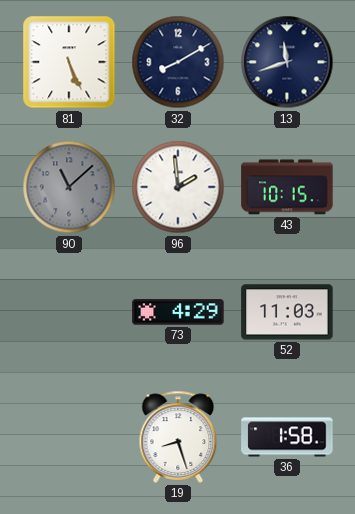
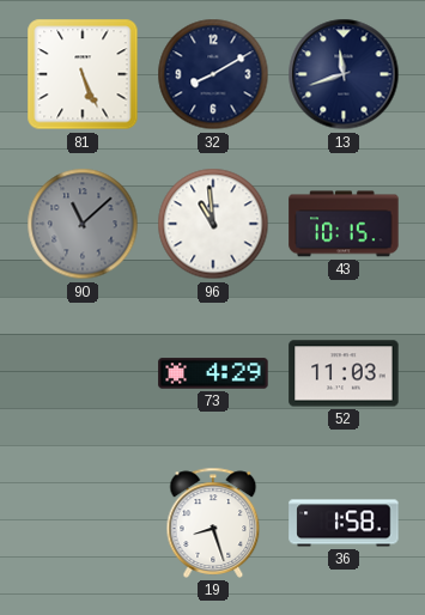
96: 1:59 -> 10:59 (213, 224)
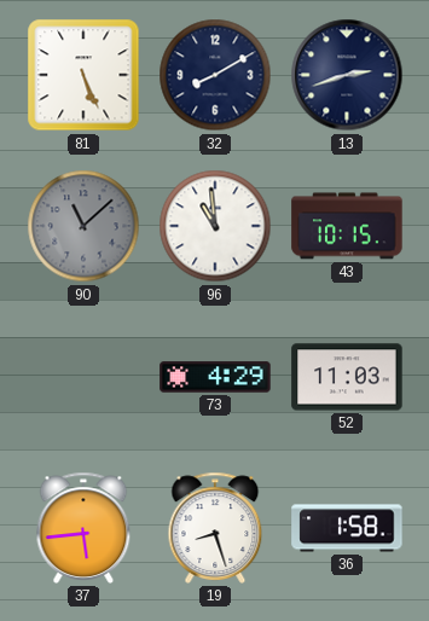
13: 11:42 -> 2:42 (347, 75)
37: none -> 5:44 (83, 528)
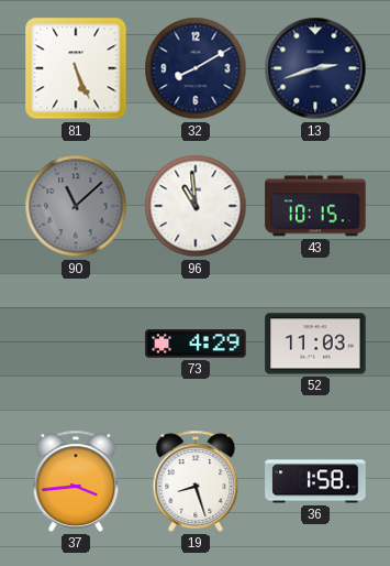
37: 5:44 -> 3:44 (76, 481)
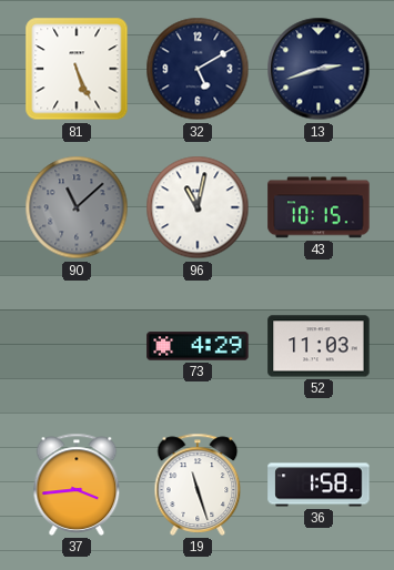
32: 8:10 -> 5:10 (198, 69)
96: 10:59 -> 11:02 (198, 207)
19: 8:27 -> 11:27 (198, 485)
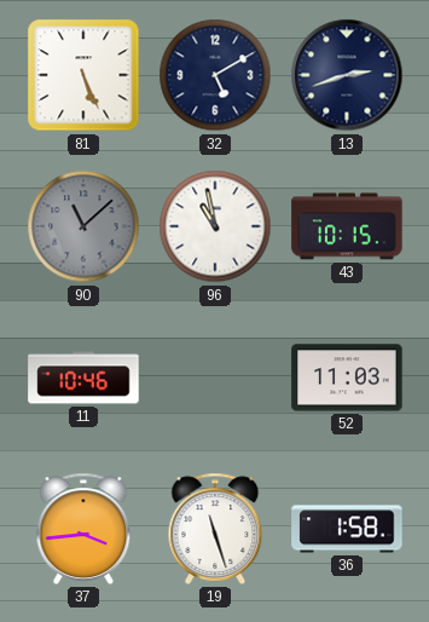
96: 11:02 -> 10:58 (215, 226)
11: none -> 10:46 (83, 378)
73: 4:29 -> none (198, 346)
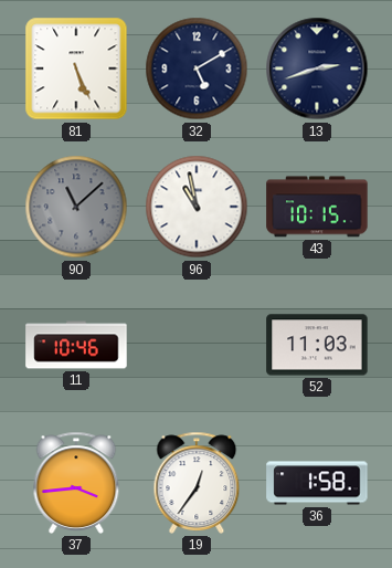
19: 11:27 -> 12:36 (197, 483)
